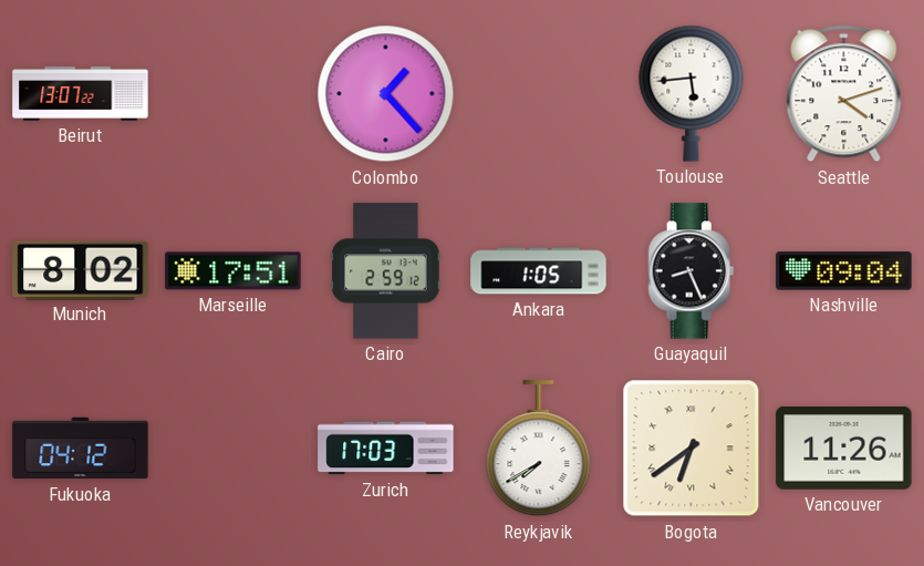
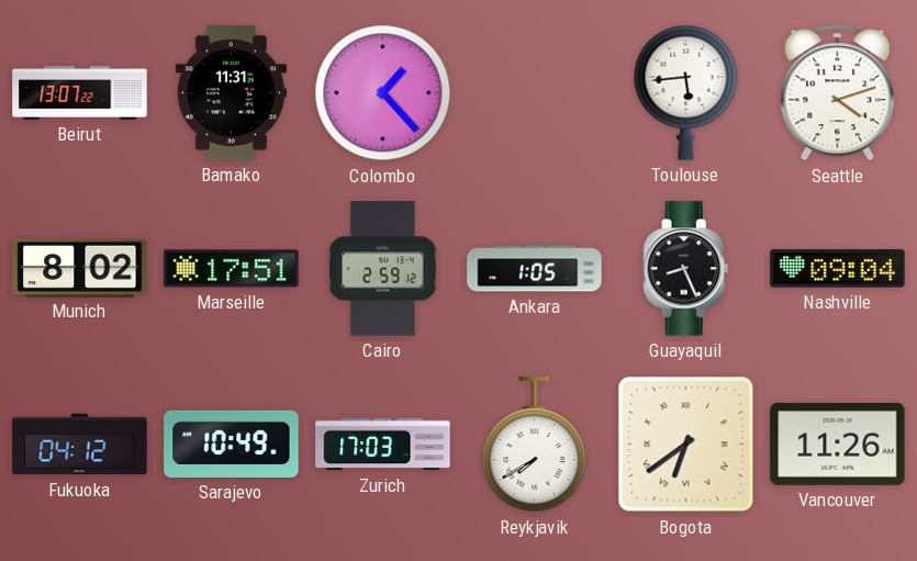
Bamako: none -> 11:31 (231, 93)
Sarajevo: none -> 10:49 (232, 444)
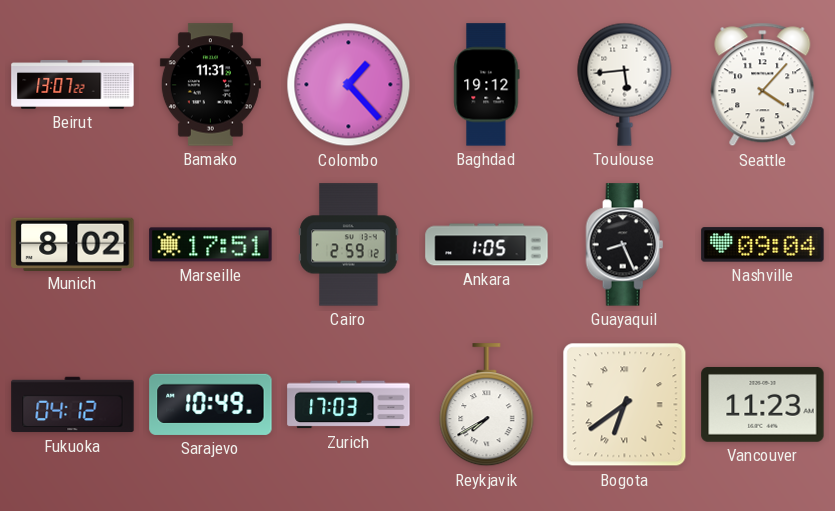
Baghdad: none -> 19:12 (487, 85)
Seattle: 4:12 -> 4:07 (763, 85)
Vancouver: 11:26 -> 11:23 (763, 405)
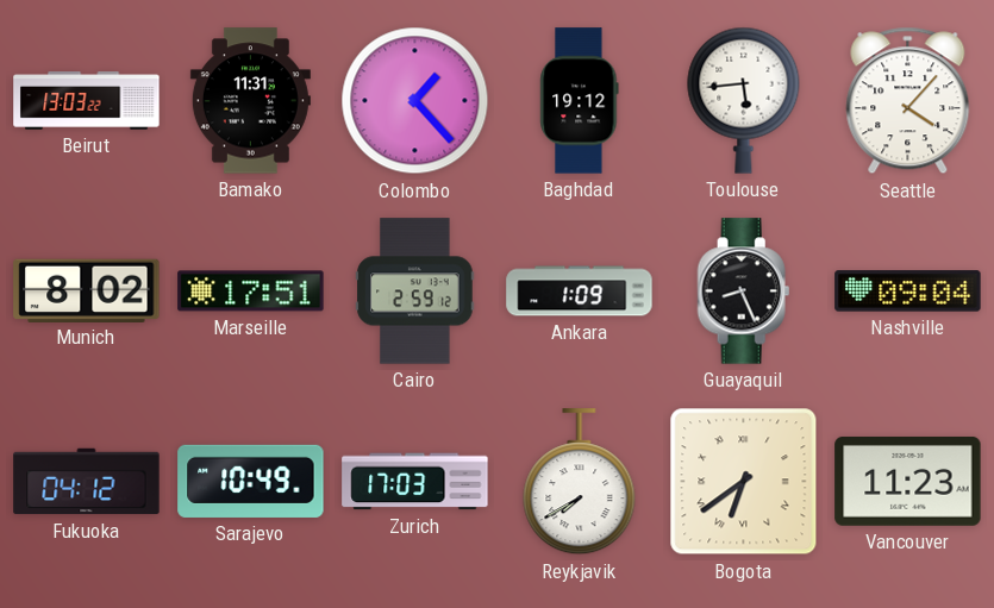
Beirut: 13:07 -> 13:03 (87, 101)
Ankara: 1:05 -> 1:09 (580, 292)
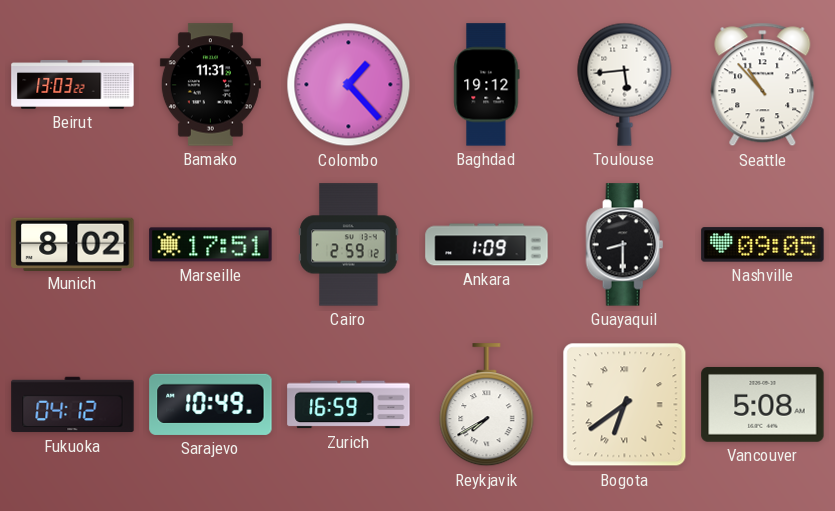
Seattle: 4:07 -> 10:53 (763, 85)
Guayaquil: 8:26 -> 8:30 (625, 245)
Nashville: 09:04 -> 09:05 (763, 245)
Zurich: 17:03 -> 16:59 (349, 405)
Vancouver: 11:23 -> 5:08 (763, 405)
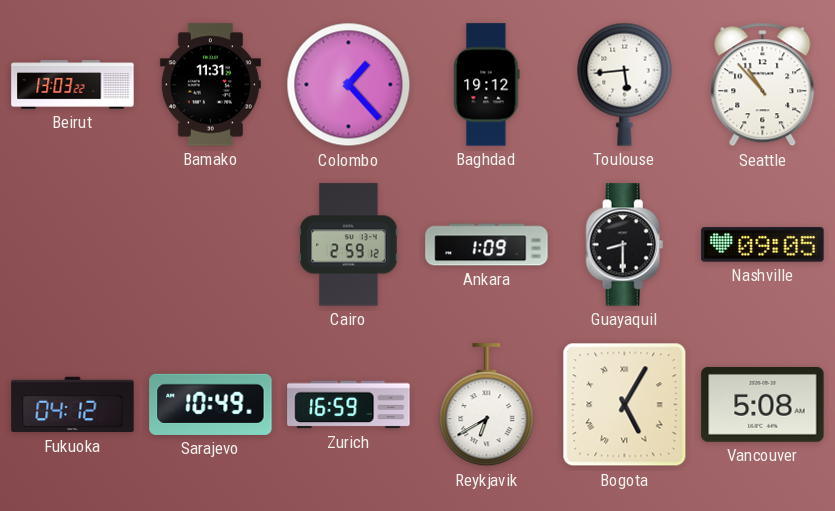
Munich: 8:02 -> none (73, 244)
Marseille: 17:51 -> none (211, 245)
Reykjavik: 7:40 -> 6:40 (487, 405)
Bogota: 6:39 -> 5:05 (625, 405)
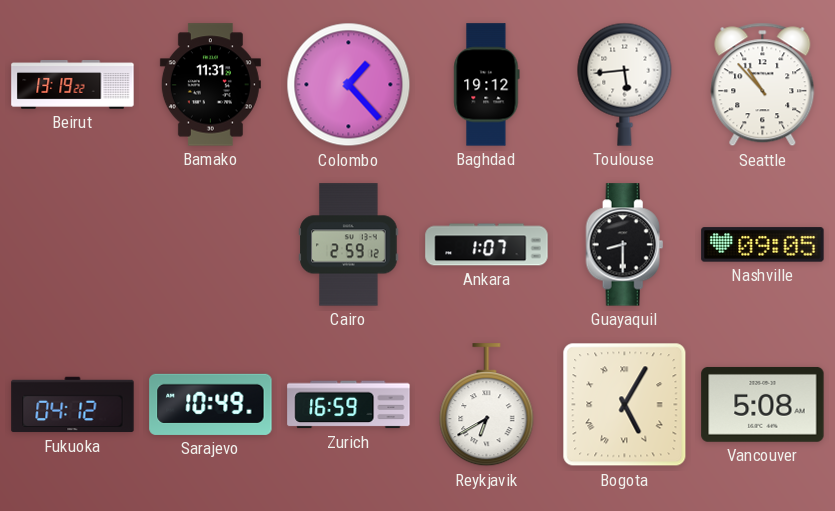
Beirut: 13:03 -> 13:19 (73, 85)
Ankara: 1:09 -> 1:07 (487, 245)
